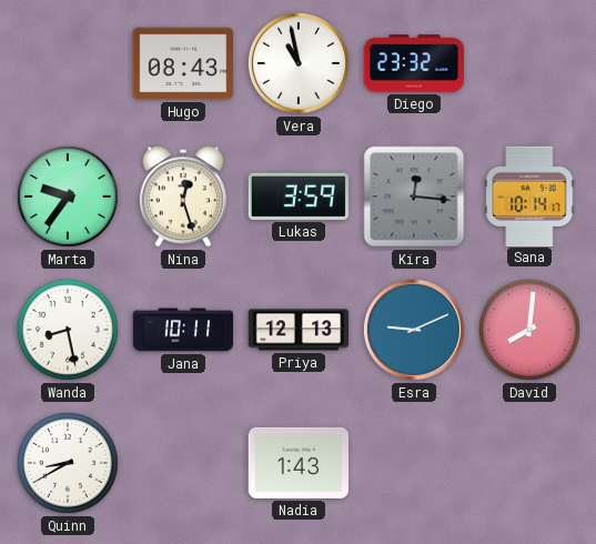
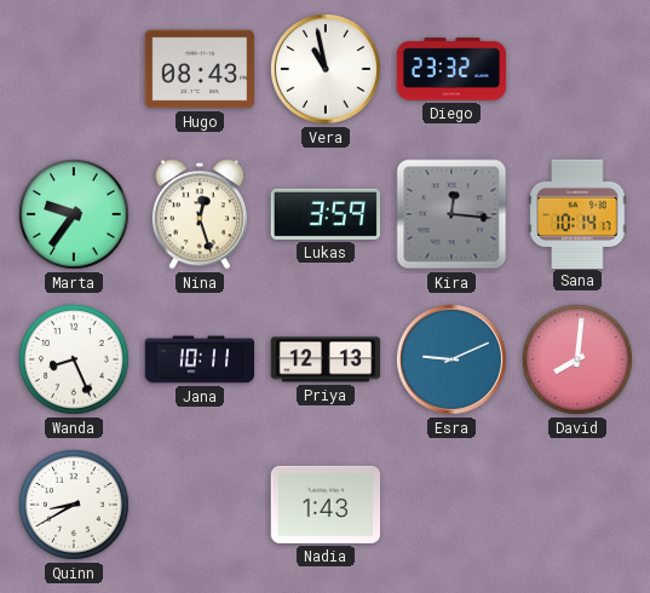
Wanda: 8:28 -> 8:26 (74, 359)
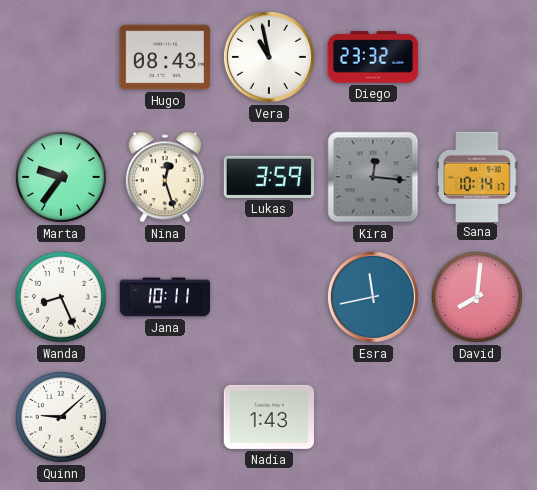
Priya: 12:13 -> none (326, 359)
Esra: 9:11 -> 11:43 (373, 297)
Quinn: 8:40 -> 9:08 (61, 417)
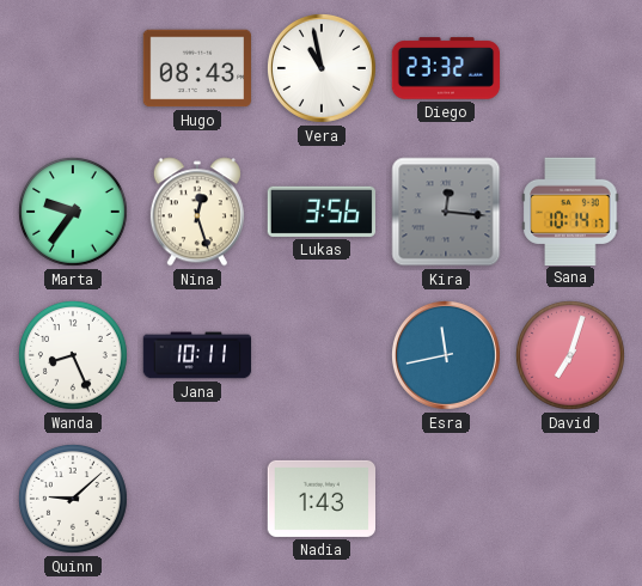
Lukas: 3:59 -> 3:56 (320, 212)
David: 8:01 -> 7:03 (570, 355)
